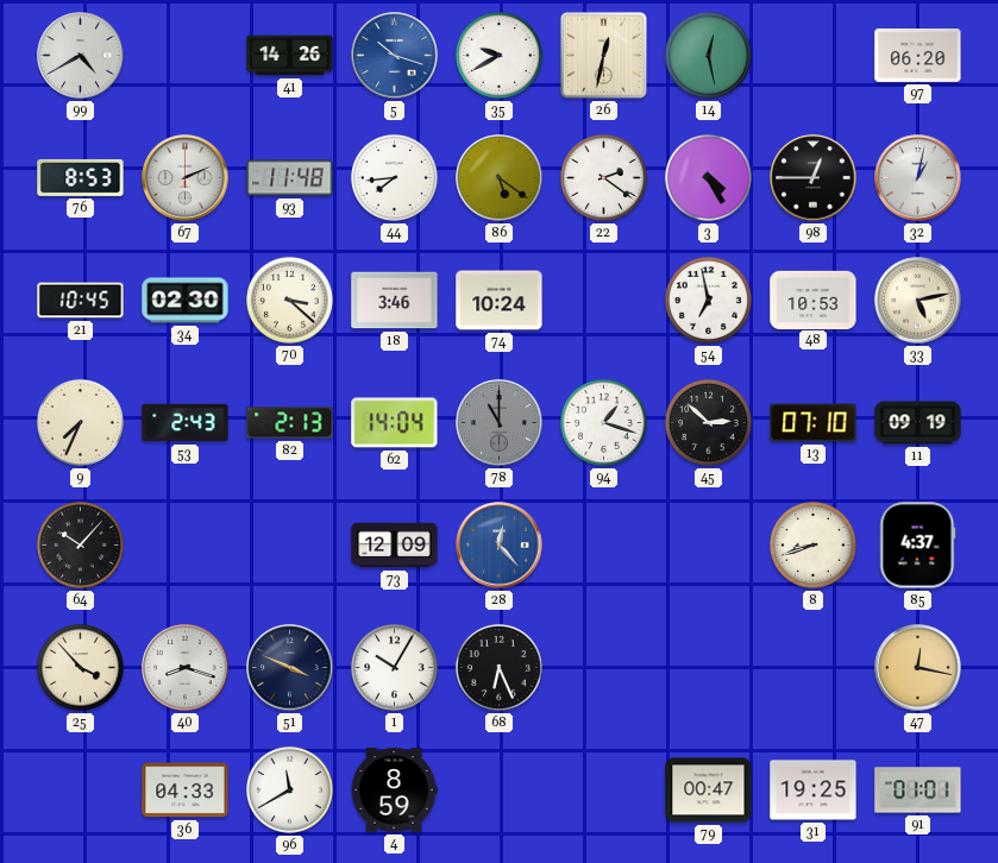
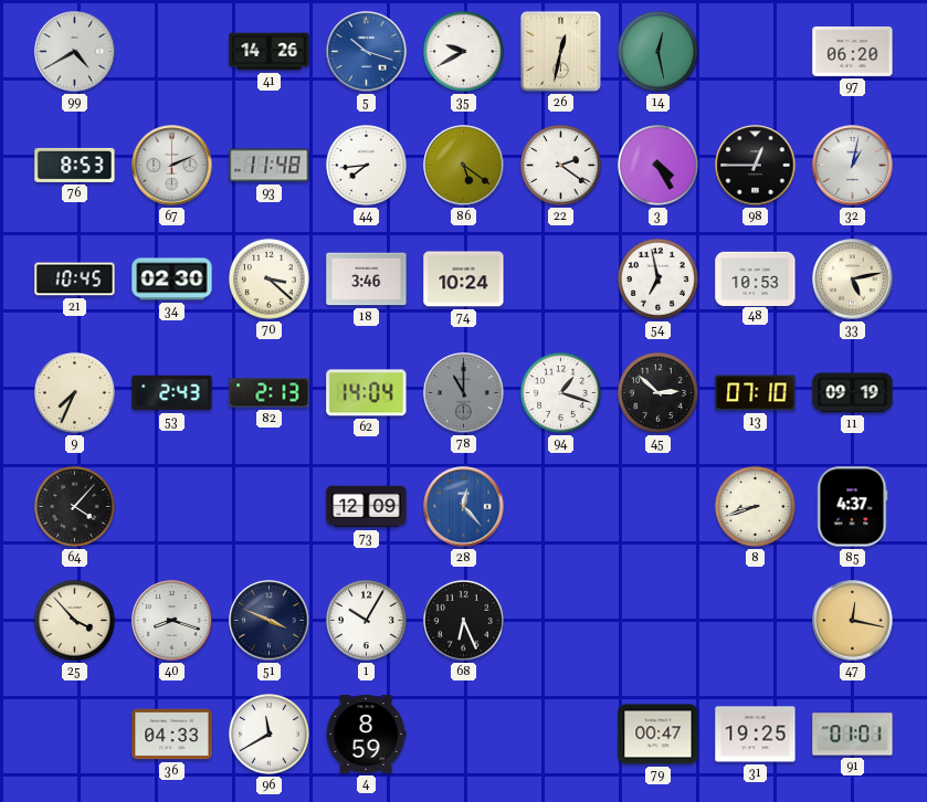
64: 10:07 -> 4:07 (75, 507)
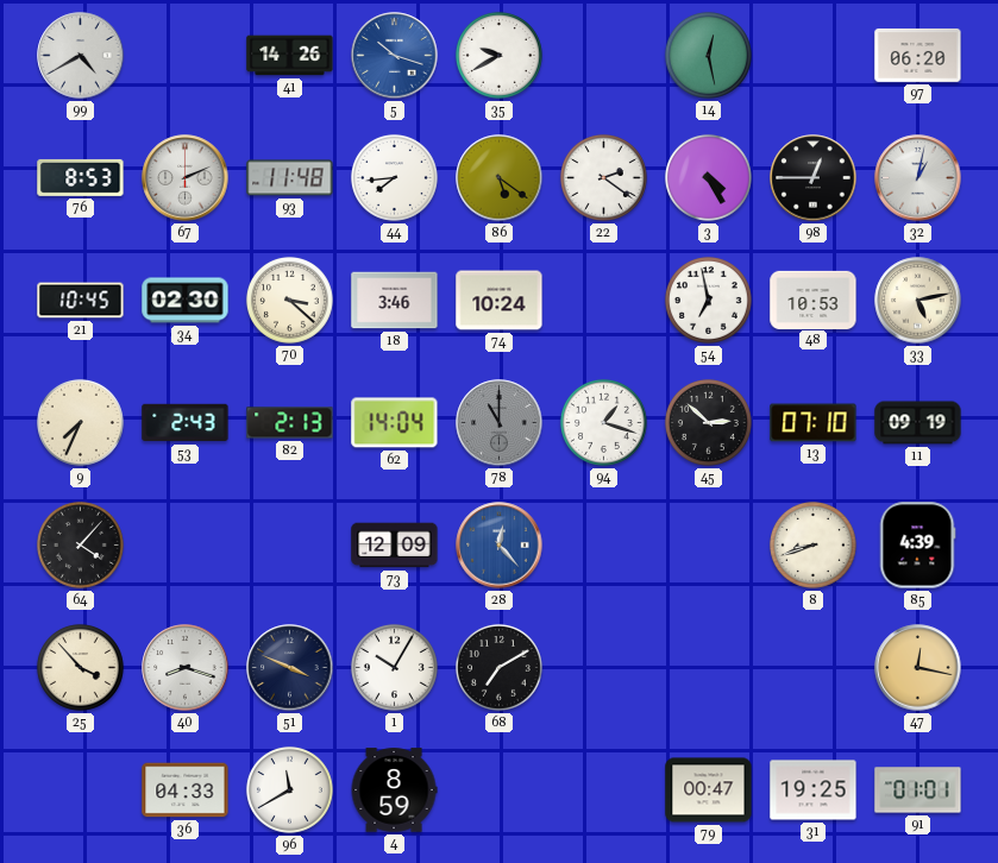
26: 12:32 -> none (560, 51)
85: 4:37 -> 4:39 (917, 546)
68: 6:26 -> 7:10 (500, 668)
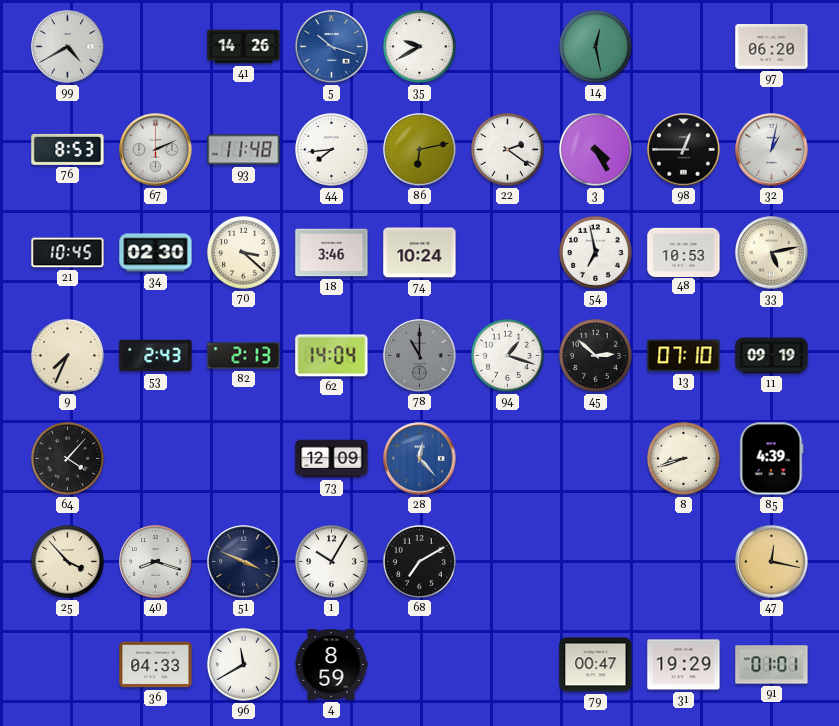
86: 5:21 -> 6:13 (420, 150)
31: 19:25 -> 19:29 (684, 665)
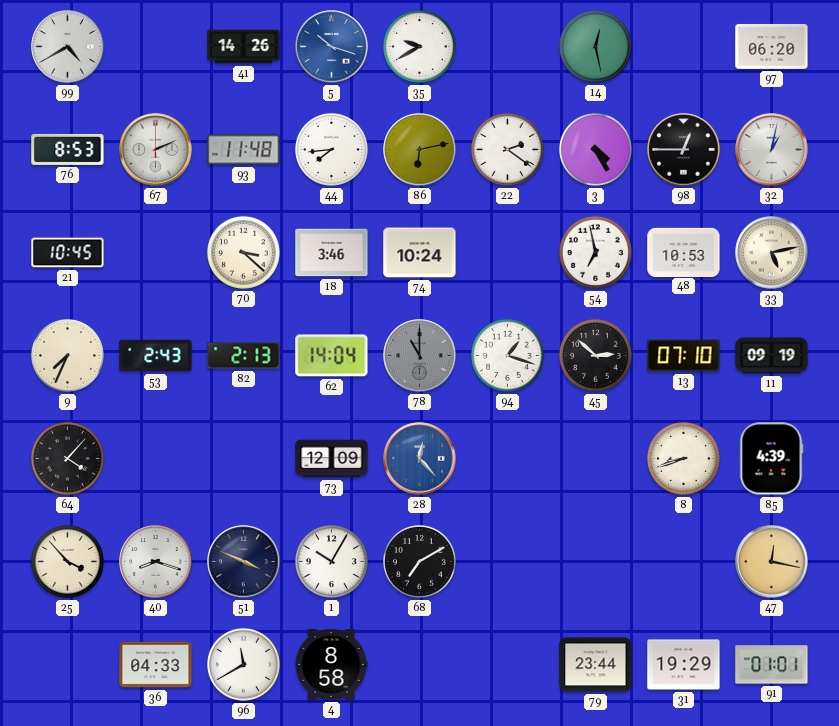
34: 02:30 -> none (156, 253)
4: 8:59 -> 8:58 (331, 665)
79: 00:47 -> 23:44 (596, 665)
